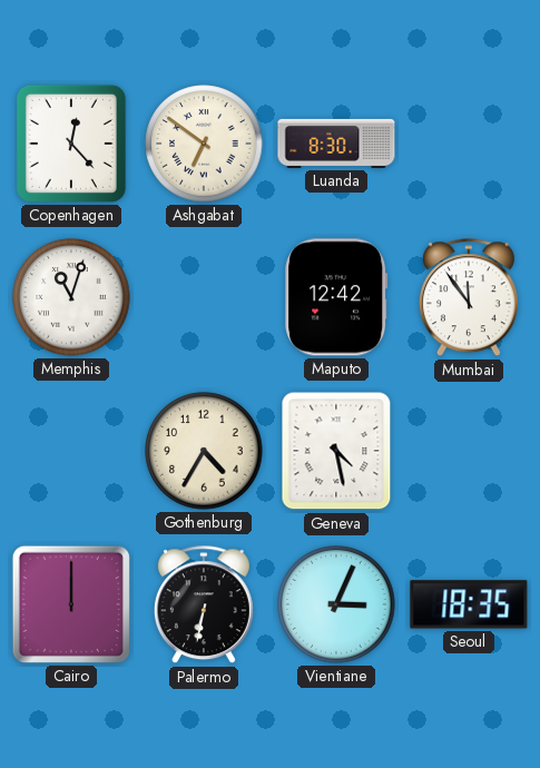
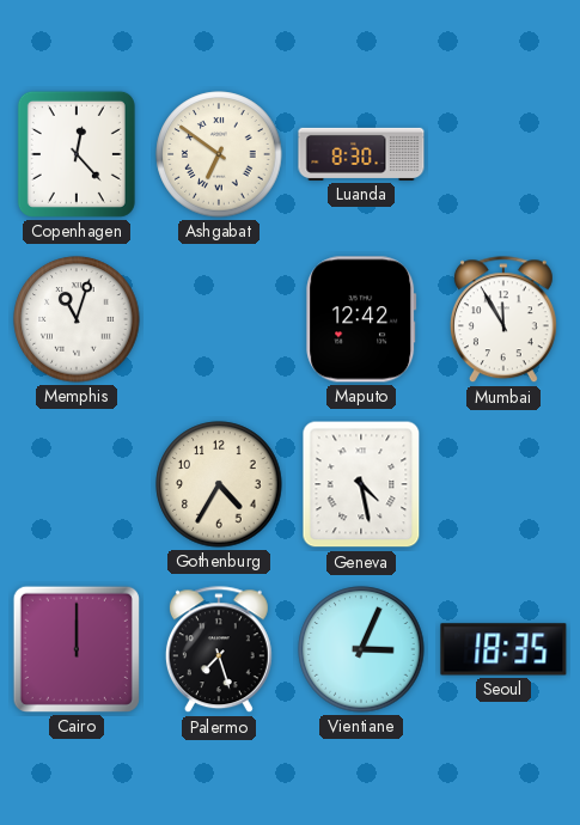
Mumbai: 11:54 -> 11:55 (503, 320)
Palermo: 6:32 -> 7:27 (219, 650)
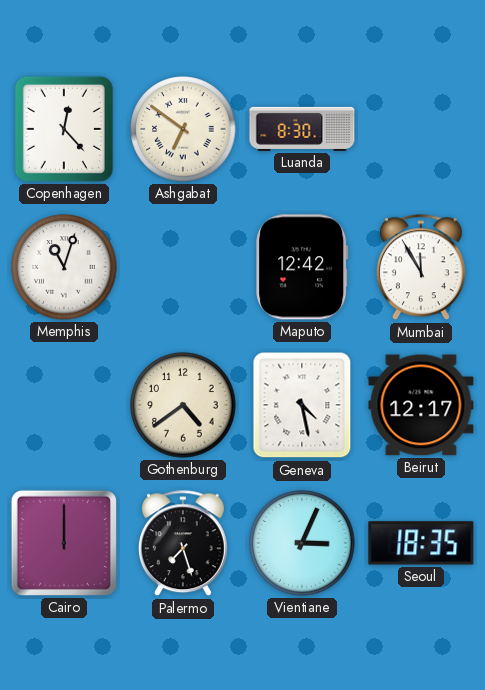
Gothenburg: 4:35 -> 4:39 (183, 405)
Beirut: none -> 12:17 (421, 405)
